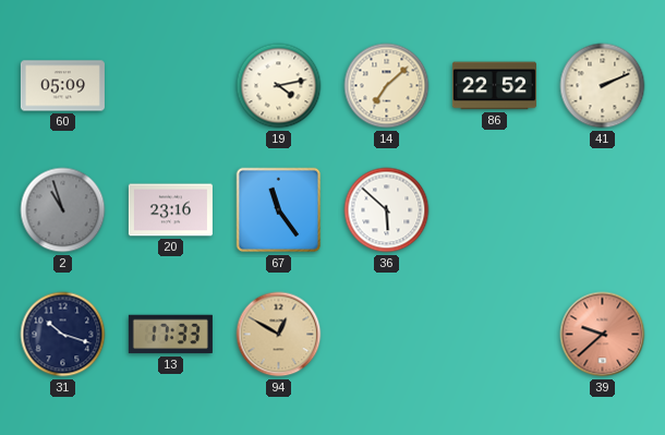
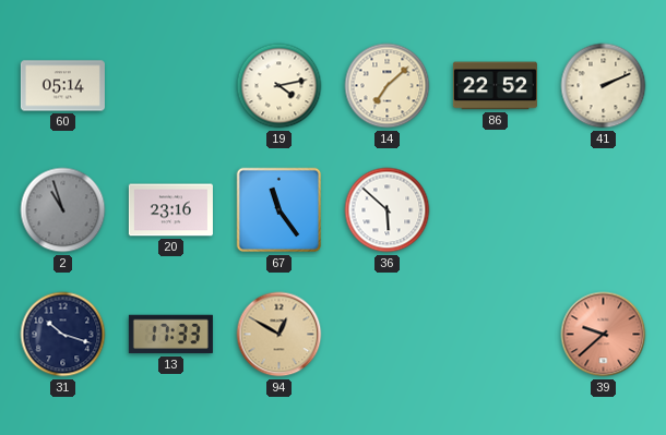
60: 05:09 -> 05:14 (62, 86)
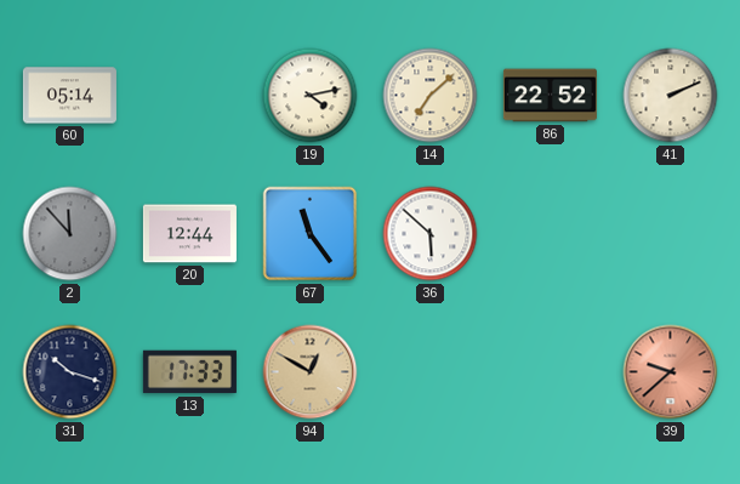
2: 10:57 -> 11:53 (70, 234)
20: 23:16 -> 12:44 (189, 234)
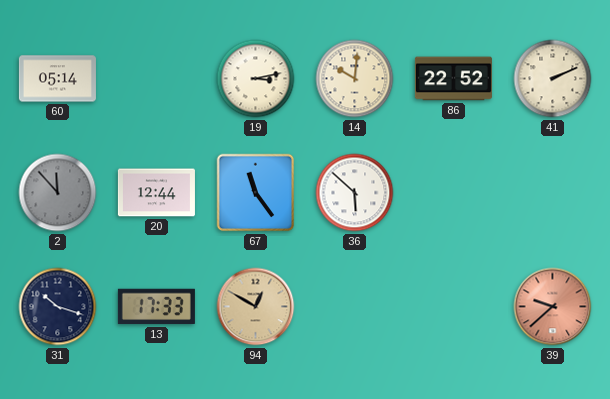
19: 4:13 -> 3:13 (256, 79)
14: 7:08 -> 10:01 (355, 79)
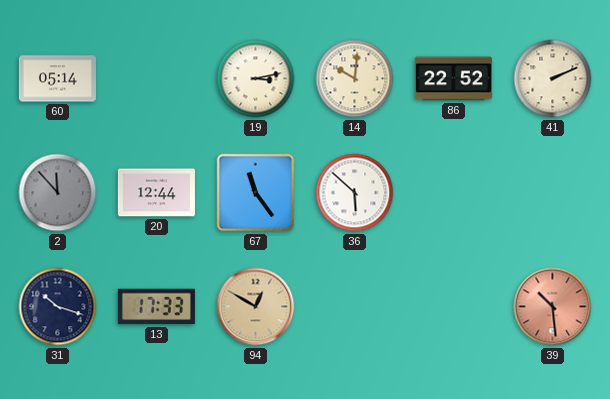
39: 9:38 -> 10:29 (553, 307)
